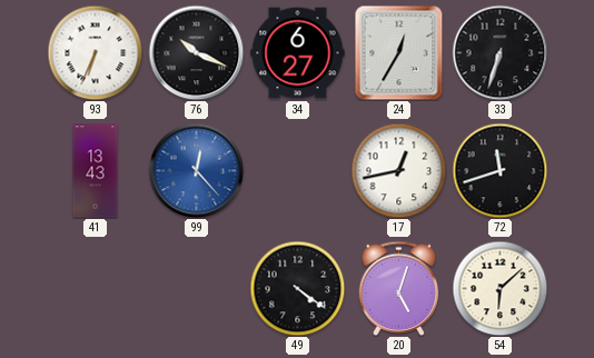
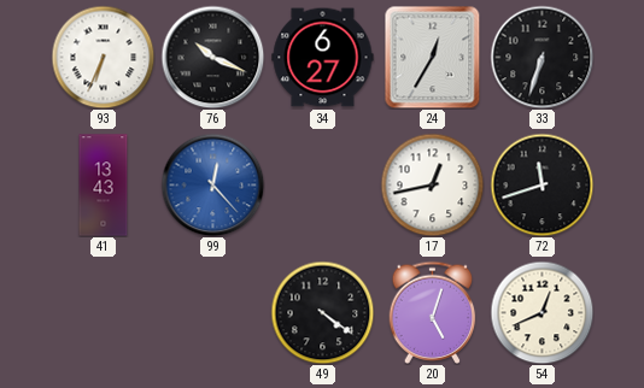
54: 6:08 -> 12:41 (541, 312)
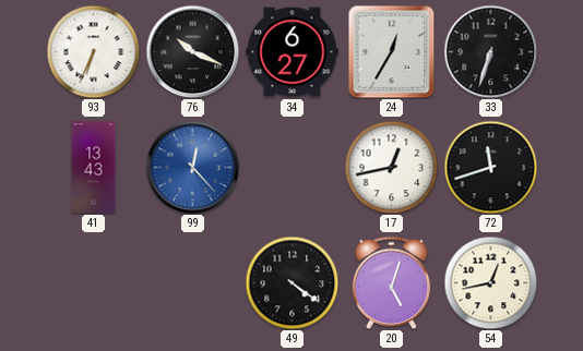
54: 12:41 -> 12:43 (490, 282)
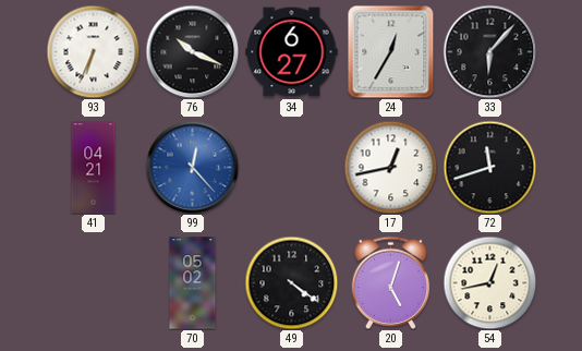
33: 6:33 -> 6:07 (489, 51)
41: 13:43 -> 04:21 (94, 168)
70: none -> 05:02 (193, 283)
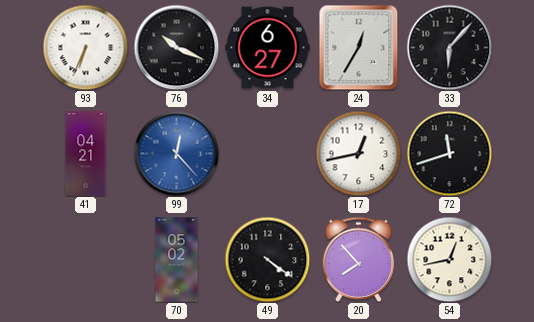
20: 5:03 -> 7:53 (359, 259)
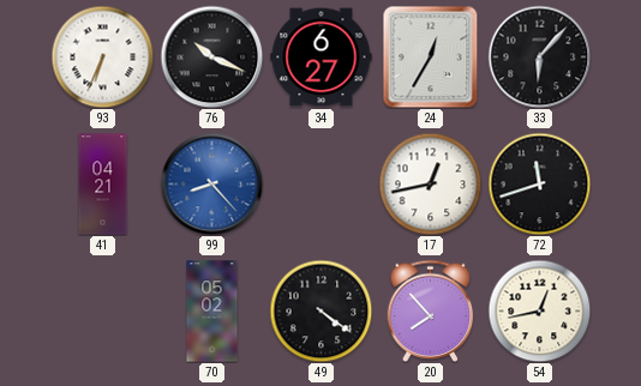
99: 12:23 -> 8:23 (211, 183)
